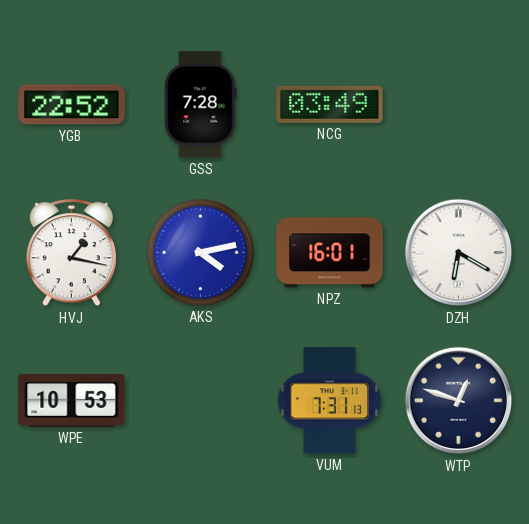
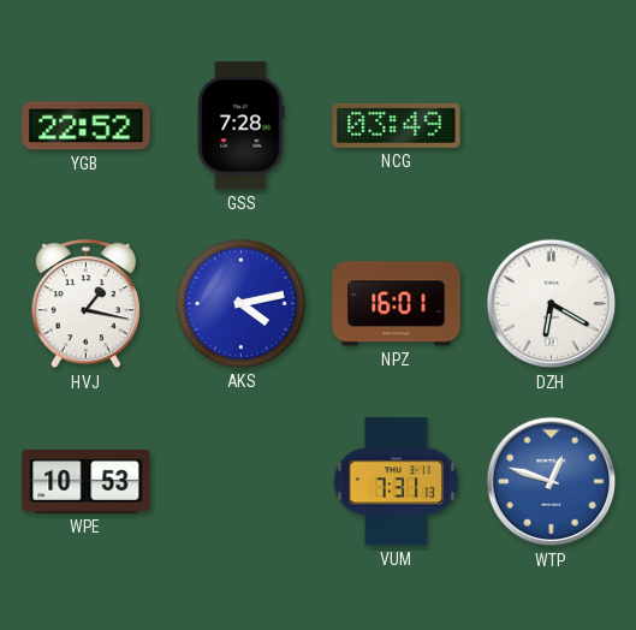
WTP dial: navy -> blue (552, 482)
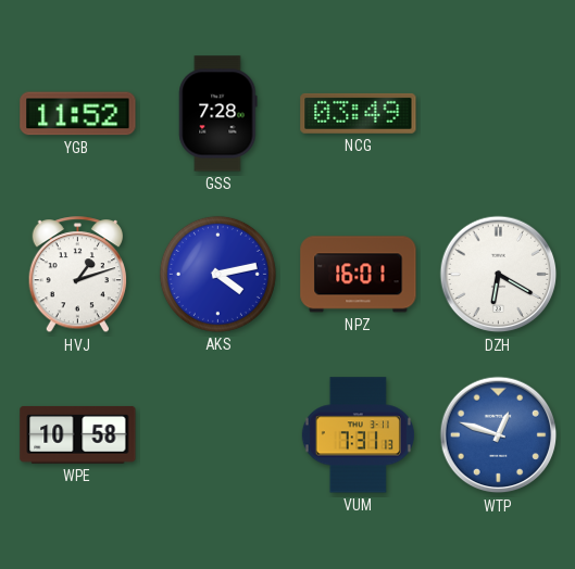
YGB: 22:52 -> 11:52 (78, 114)
HVJ: 1:17 -> 1:12 (78, 275)
WPE: 10:53 -> 10:58 (78, 435)
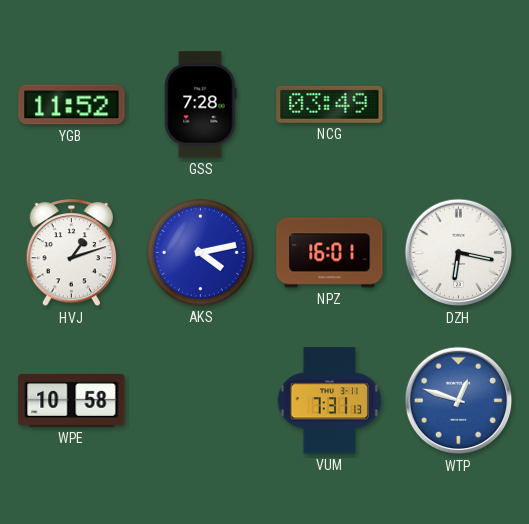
DZH: 6:20 -> 6:17 (459, 253)
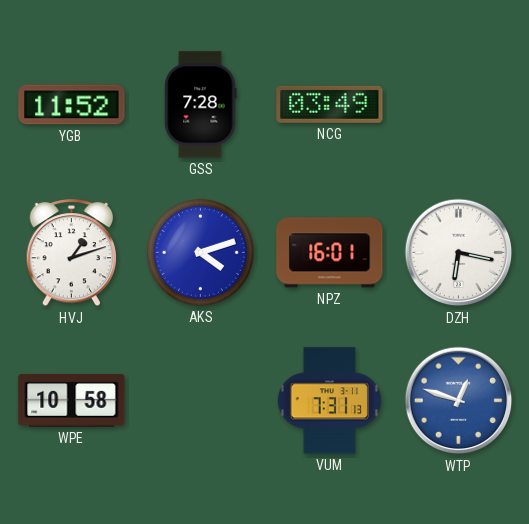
AKS: 4:13 -> 4:12 (200, 252)
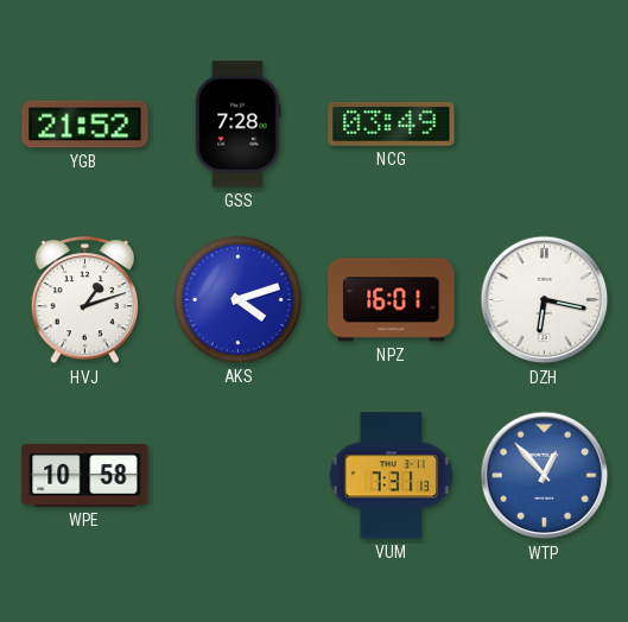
YGB: 11:52 -> 21:52 (85, 125)
WTP: 12:48 -> 12:53 (545, 476)
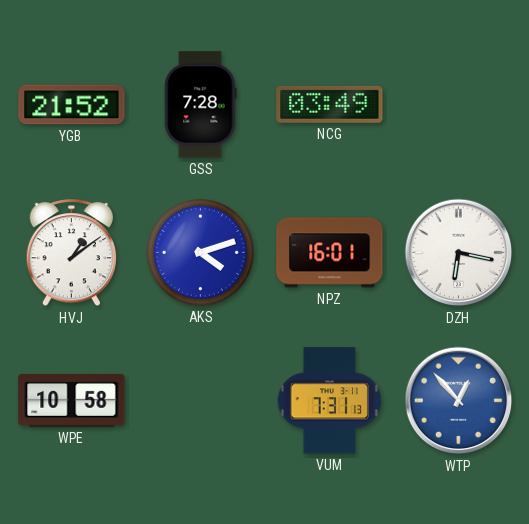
HVJ: 1:12 -> 1:09 (72, 253)
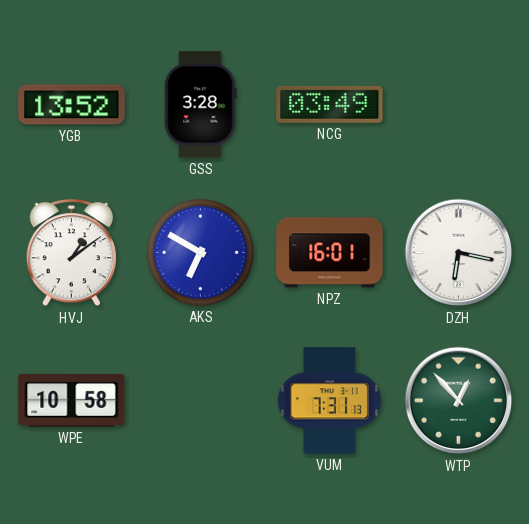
YGB: 21:52 -> 13:52 (72, 105)
GSS: 7:28 -> 3:28 (201, 105)
AKS: 4:12 -> 6:50 (200, 252)
WTP dial: blue -> green (459, 401)
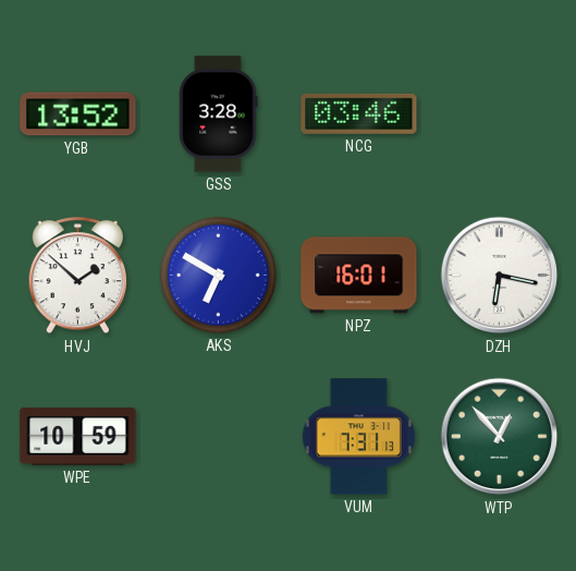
NCG: 03:49 -> 03:46 (359, 113)
HVJ: 1:09 -> 1:52 (78, 276)
WPE: 10:58 -> 10:59 (78, 437)
